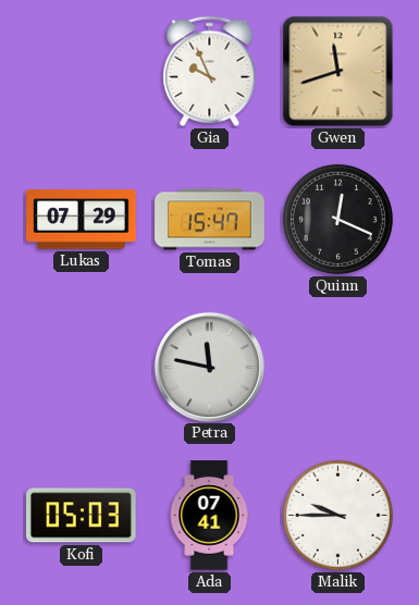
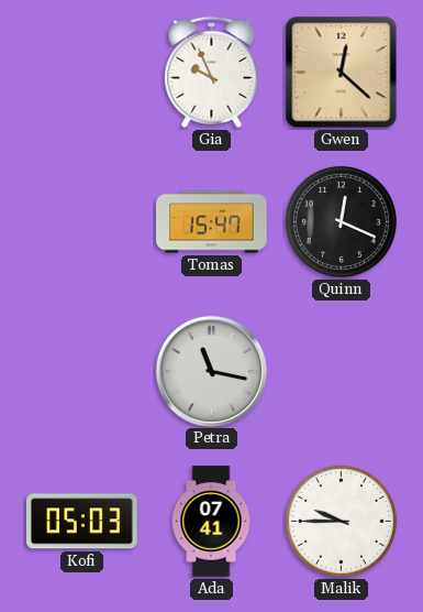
Gwen: 11:42 -> 12:22 (342, 73)
Lukas: 07:29 -> none (82, 220)
Petra: 11:47 -> 11:17 (211, 371)
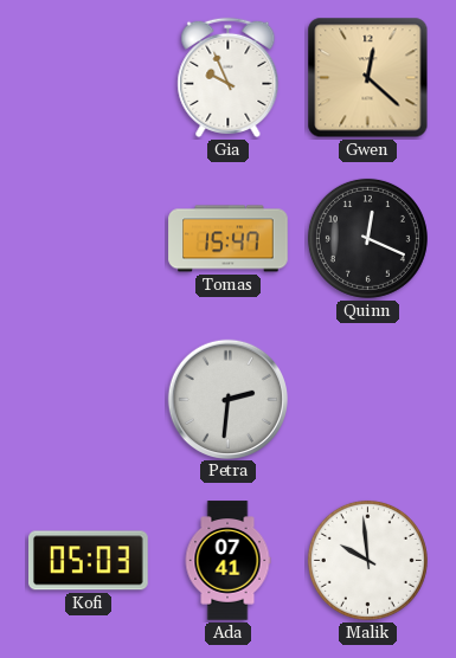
Petra: 11:17 -> 2:31 (227, 399)
Malik: 9:45 -> 9:59 (367, 560)
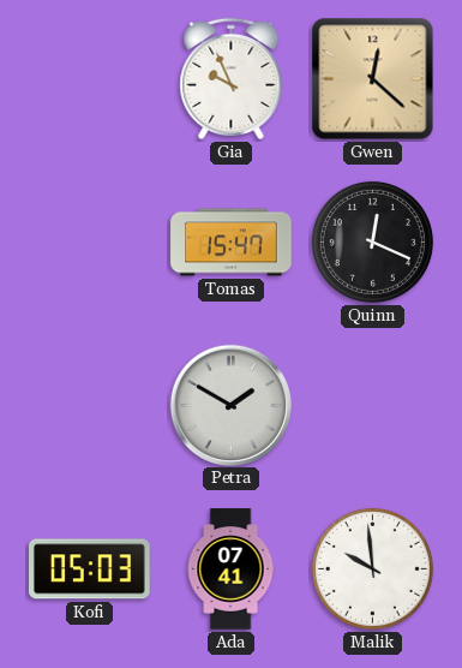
Petra: 2:31 -> 1:50 (230, 405)
